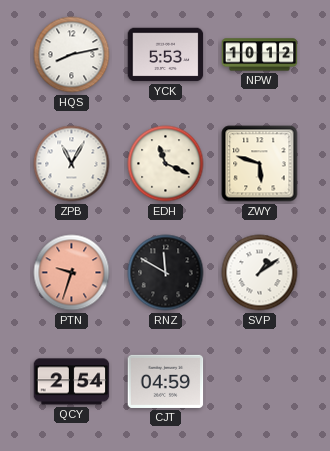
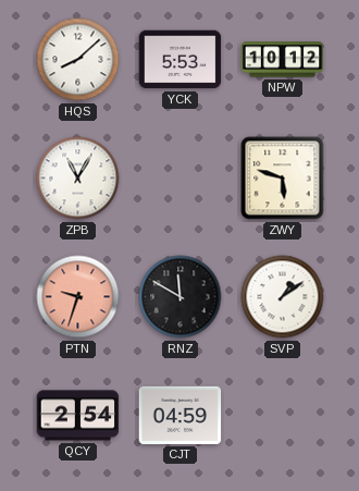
HQS: 8:13 -> 8:08 (78, 60)
EDH: 11:19 -> none (166, 164)
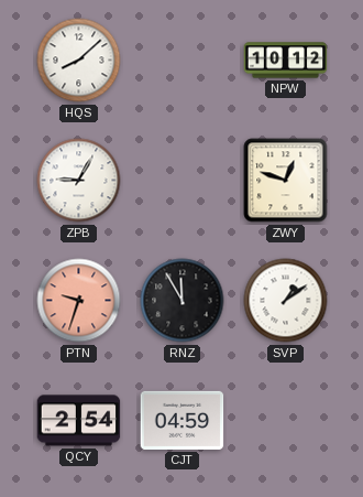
YCK: 5:53 -> none (181, 60)
ZPB: 11:05 -> 9:05 (79, 181)
ZWY: 5:48 -> 12:48 (286, 181)
RNZ: 11:50 -> 11:55 (183, 301)
